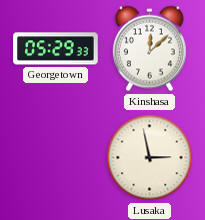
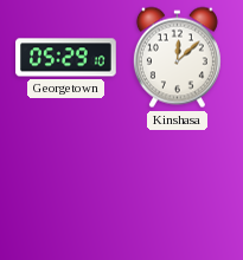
Georgetown: 05:29:33 -> 05:29:10 (66, 58)
Lusaka: 2:58 -> none (150, 158)
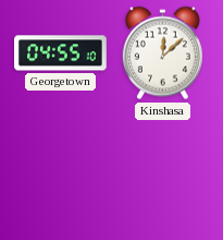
Georgetown: 05:29 -> 04:55 (61, 53)
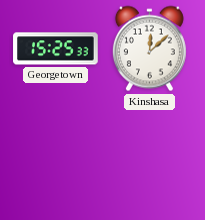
Georgetown: 04:55 -> 15:25 (56, 49)
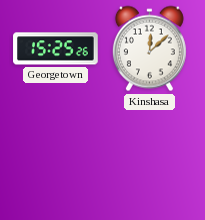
Georgetown: 15:25:33 -> 15:25:26 (56, 49)
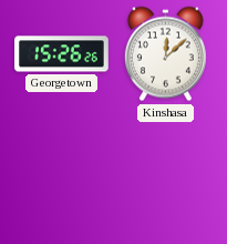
Georgetown: 15:25 -> 15:26 (62, 54)
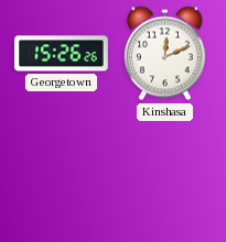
Kinshasa: 12:08 -> 12:11 (164, 54)
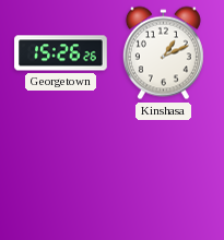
Kinshasa: 12:11 -> 1:11 (163, 53)
